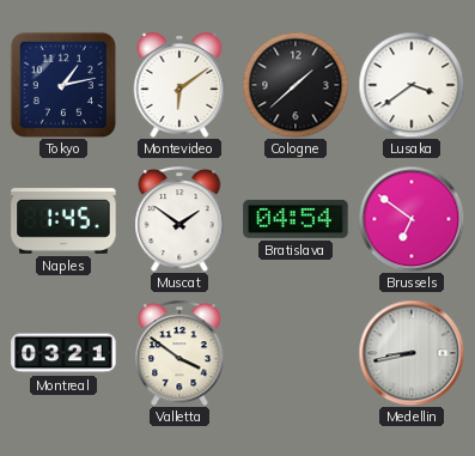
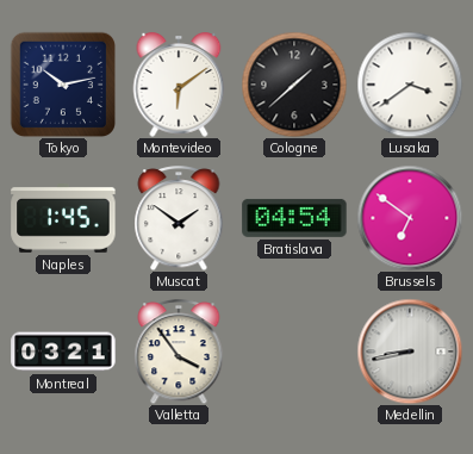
Tokyo: 1:13 -> 10:13 (63, 85)
Valletta: 3:51 -> 3:54 (179, 352)
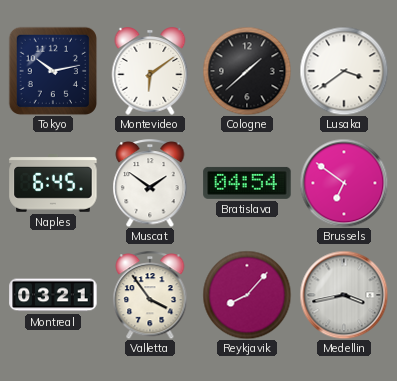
Naples: 1:45 -> 6:45 (53, 184)
Reykjavik: none -> 8:07 (247, 295)
Medellin: 8:43 -> 3:43 (344, 295)
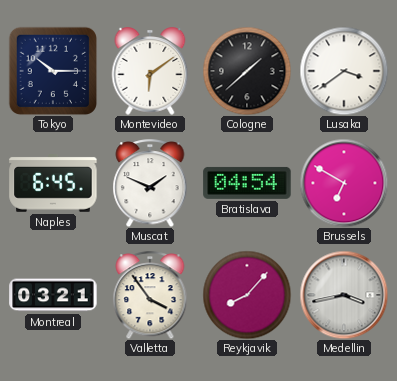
Tokyo: 10:13 -> 10:15 (53, 71)
Muscat: 1:51 -> 1:49 (150, 183)
Brussels: 6:51 -> 6:50 (344, 183)
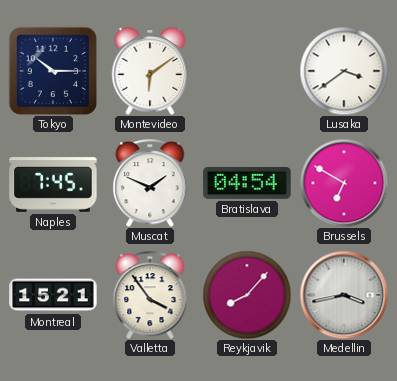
Cologne: 1:38 -> none (247, 71)
Naples: 6:45 -> 7:45 (53, 184)
Montreal: 03:21 -> 15:21 (53, 295)
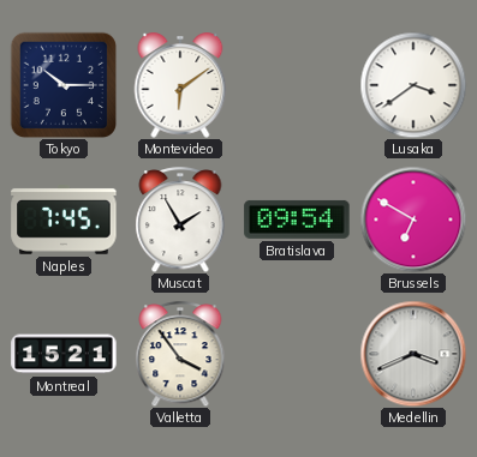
Muscat: 1:49 -> 1:55 (180, 220)
Bratislava: 04:54 -> 09:54 (297, 220)
Reykjavik: 8:07 -> none (247, 295)
Medellin: 3:43 -> 3:41 (413, 354)
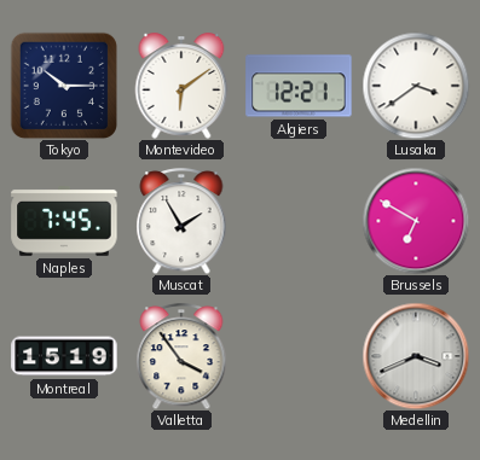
Algiers: none -> 12:21 (299, 86)
Bratislava: 09:54 -> none (297, 220)
Montreal: 15:21 -> 15:19 (64, 356)
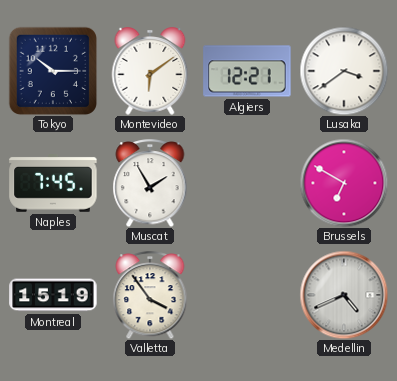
Medellin: 3:41 -> 4:41 (344, 295)
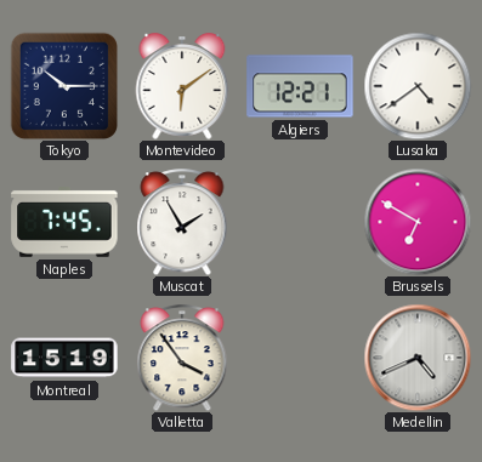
Lusaka: 3:39 -> 4:39 (418, 86)
